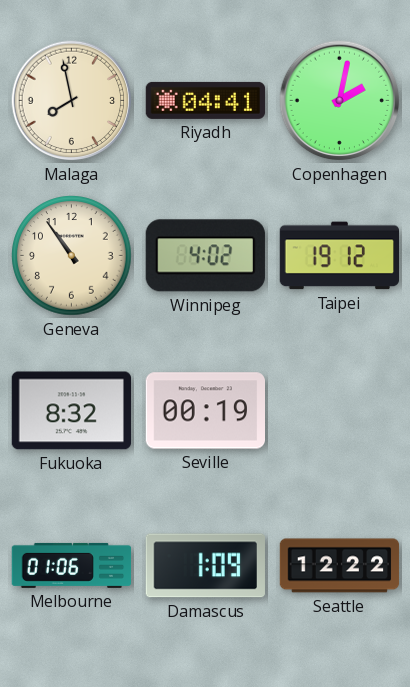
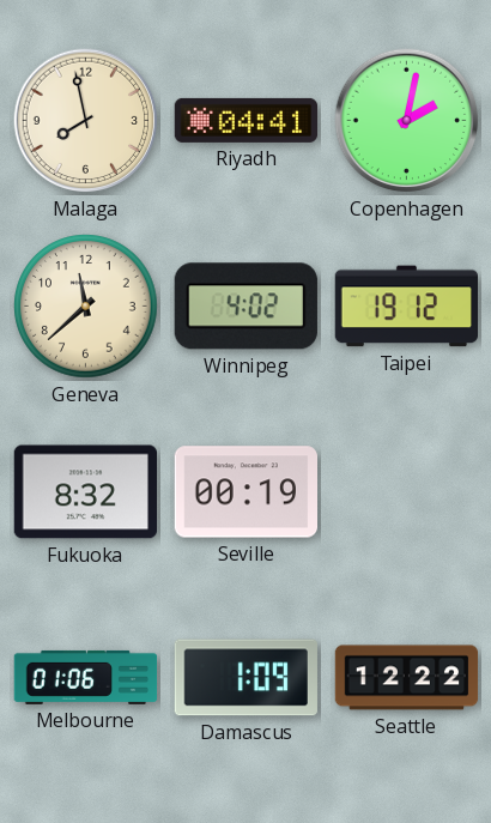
Geneva: 10:54 -> 11:38 (86, 307)
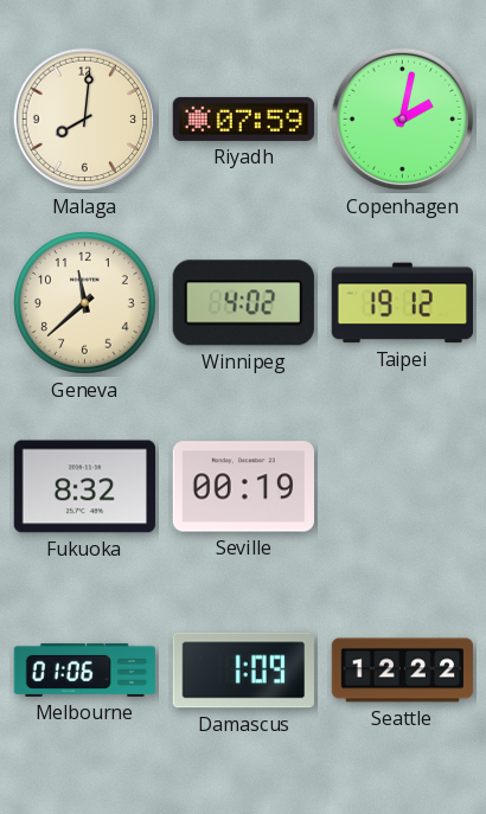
Malaga: 7:58 -> 8:01 (85, 120)
Riyadh: 04:41 -> 07:59 (244, 118)
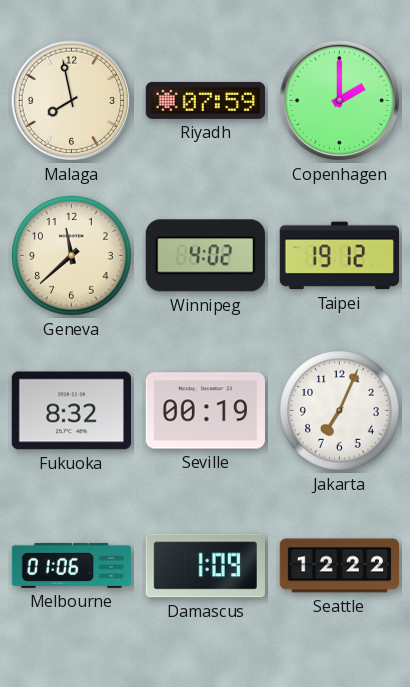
Malaga: 8:01 -> 7:58 (72, 101)
Copenhagen: 2:02 -> 2:00 (340, 101)
Jakarta: none -> 7:04 (340, 411)
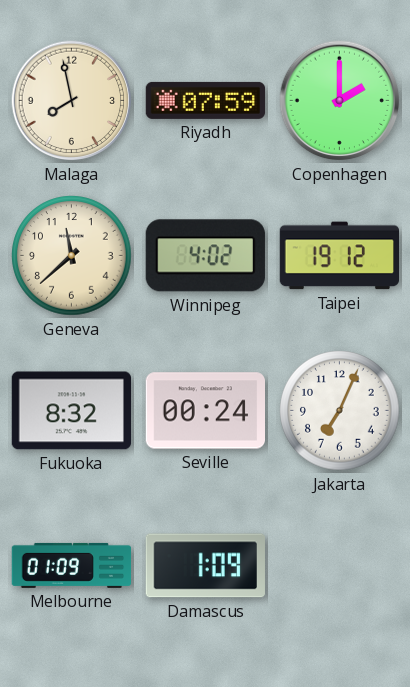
Seville: 00:19 -> 00:24 (205, 411)
Melbourne: 01:06 -> 01:09 (72, 565)
Seattle: 12:22 -> none (340, 566)
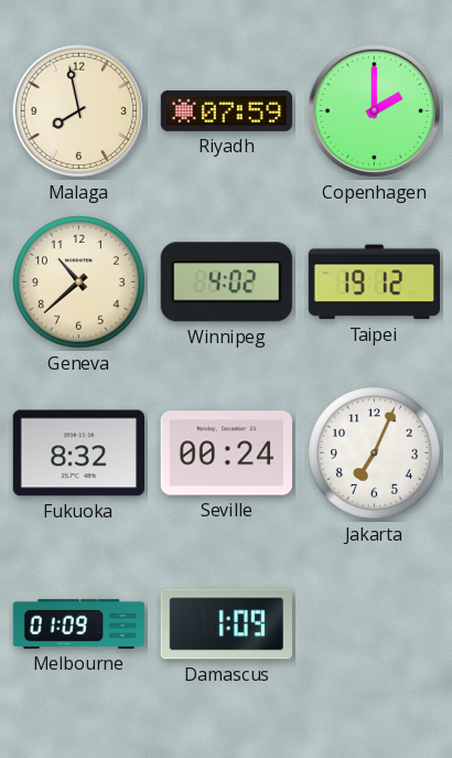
Geneva: 11:38 -> 10:38 (79, 282)
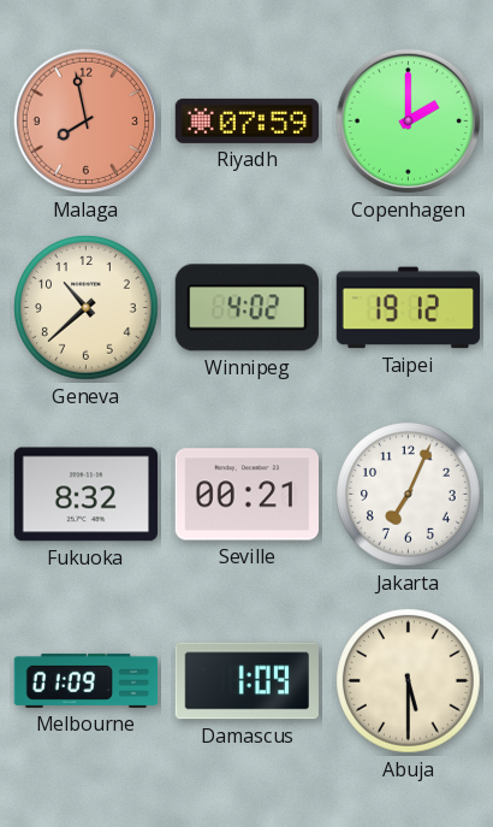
Malaga dial: cream -> salmon (87, 122)
Seville: 00:24 -> 00:21 (246, 495)
Abuja: none -> 5:30 (409, 681)
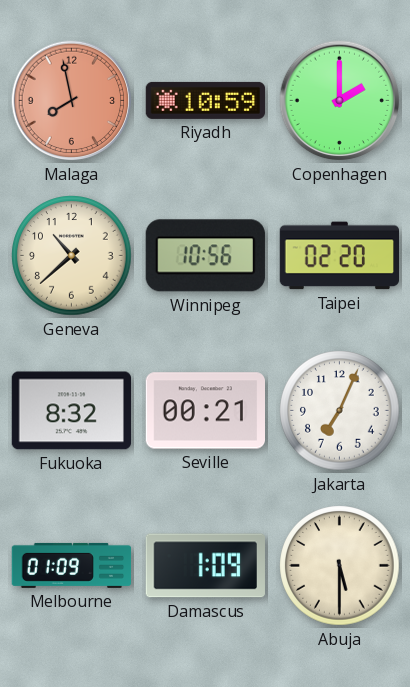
Riyadh: 07:59 -> 10:59 (206, 100)
Winnipeg: 4:02 -> 10:56 (205, 256)
Taipei: 19:12 -> 02:20 (340, 256)
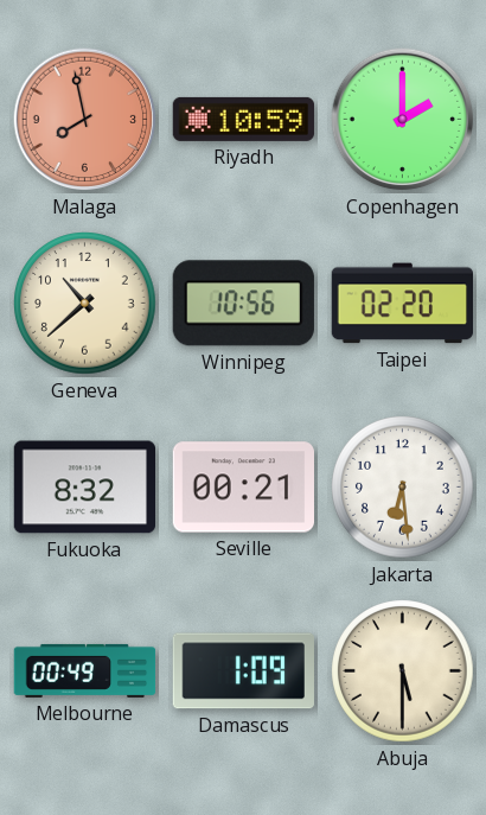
Jakarta: 7:04 -> 6:29 (403, 488)
Melbourne: 01:09 -> 00:49 (85, 670)
